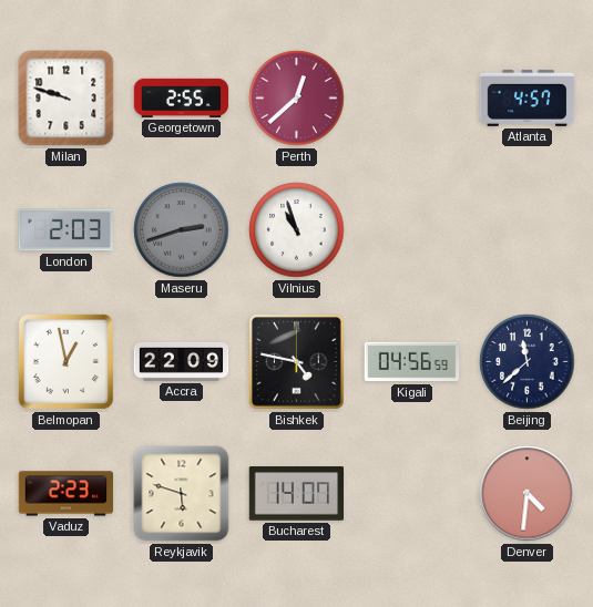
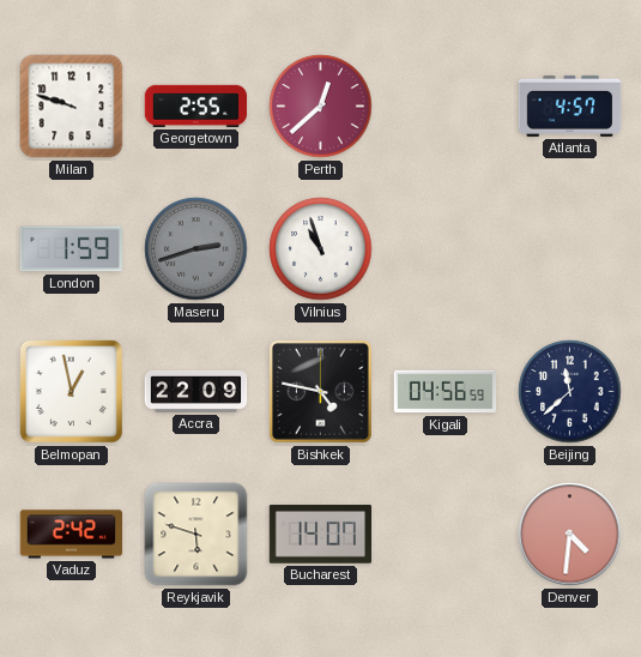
London: 2:03 -> 1:59 (71, 249)
Vaduz: 2:23 -> 2:42 (72, 535)
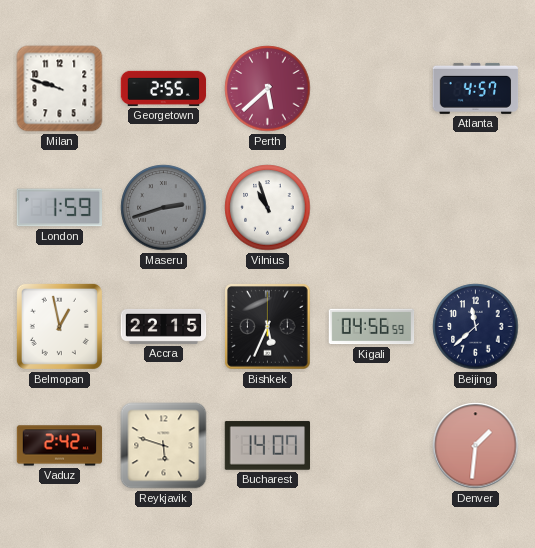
Perth: 12:38 -> 5:38 (268, 89)
Accra: 22:09 -> 22:15 (164, 326)
Bishkek: 4:47 -> 5:34 (268, 327)
Denver: 4:31 -> 1:31 (476, 446)
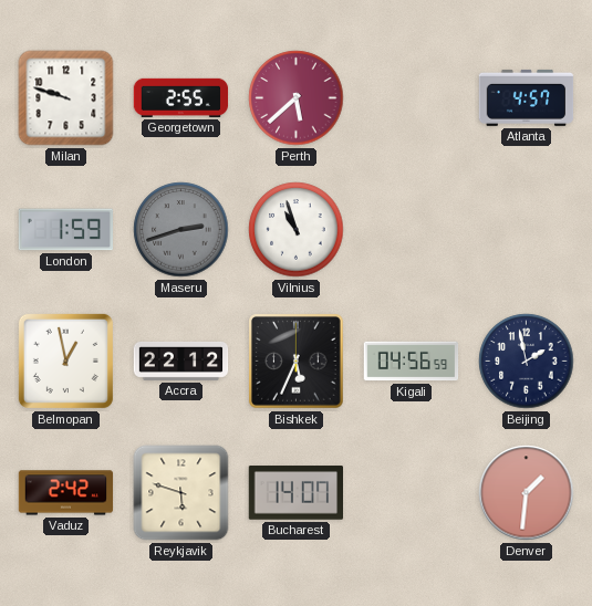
Accra: 22:15 -> 22:12 (181, 361)
Beijing: 11:38 -> 1:58 (527, 362)
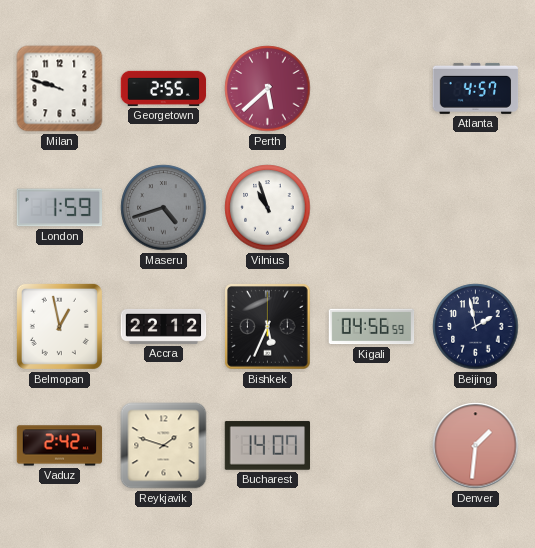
Maseru: 2:42 -> 4:42 (164, 208)
Reykjavik: 5:48 -> 1:48 (164, 446)
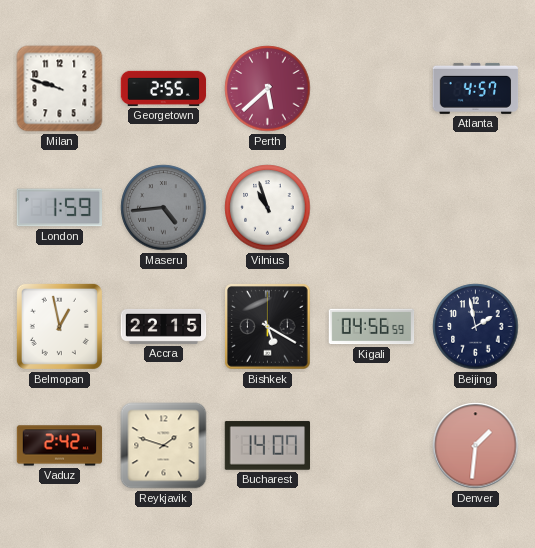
Maseru: 4:42 -> 4:44 (164, 208)
Accra: 22:12 -> 22:15 (164, 326)
Bishkek: 5:34 -> 5:20 (268, 327)
